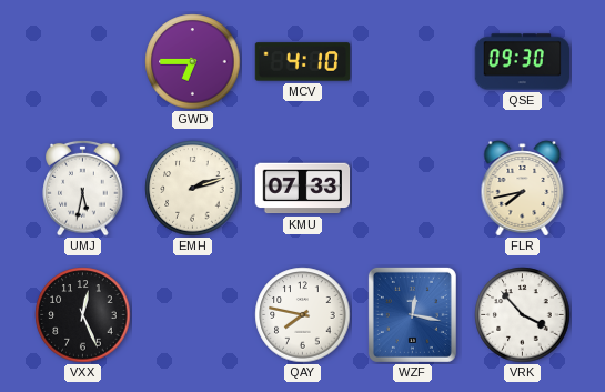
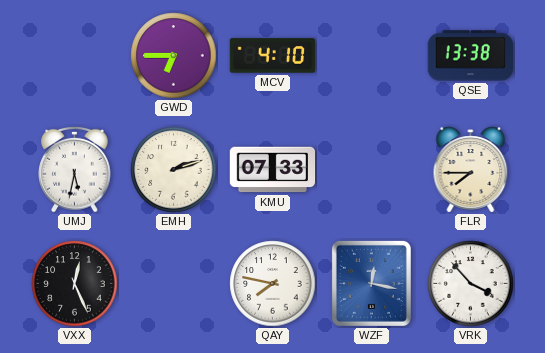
QSE: 09:30 -> 13:38 (471, 56)
FLR: 7:43 -> 7:45 (471, 170)
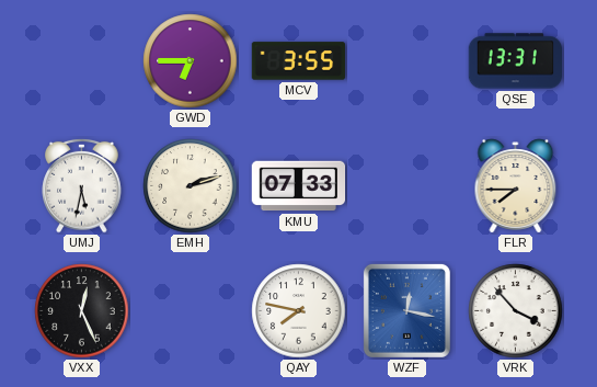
MCV: 4:10 -> 3:55 (299, 61)
QSE: 13:38 -> 13:31 (516, 61)
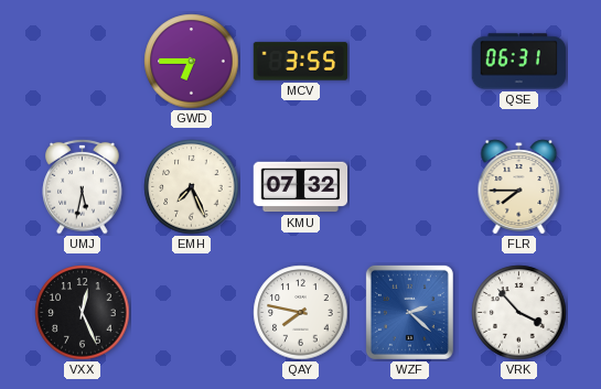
QSE: 13:31 -> 06:31 (519, 62)
EMH: 2:12 -> 7:26 (192, 187)
KMU: 07:33 -> 07:32 (301, 187)
WZF: 12:17 -> 2:22 (409, 312)
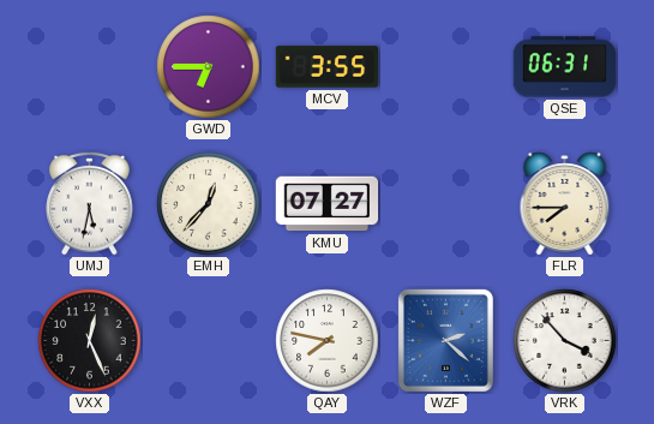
EMH: 7:26 -> 12:37 (209, 204)
KMU: 07:32 -> 07:27 (328, 204)
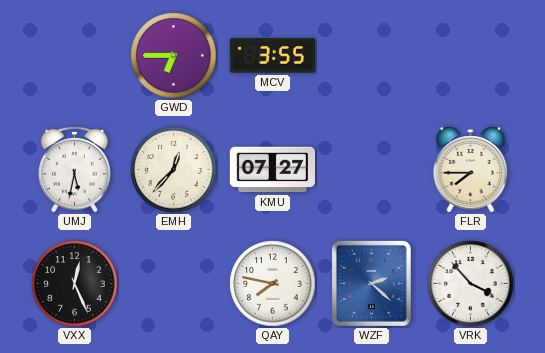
QSE: 06:31 -> none (565, 67)
